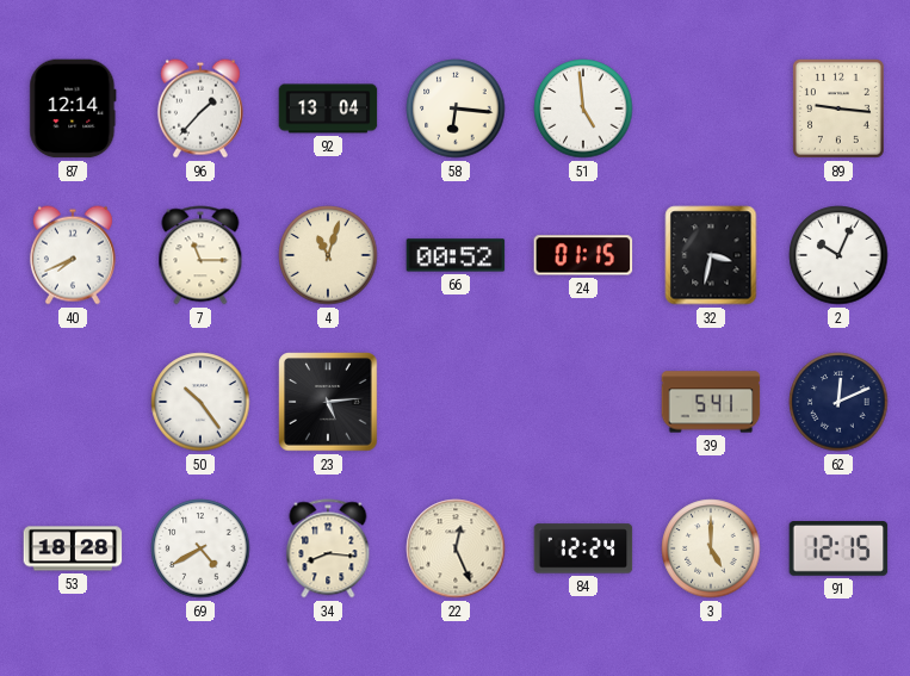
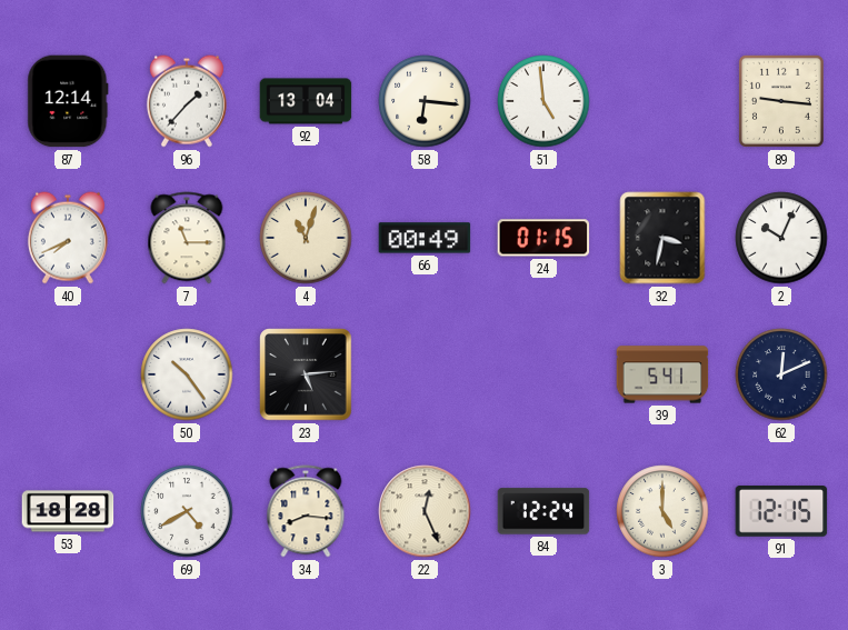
66: 00:52 -> 00:49 (425, 238)
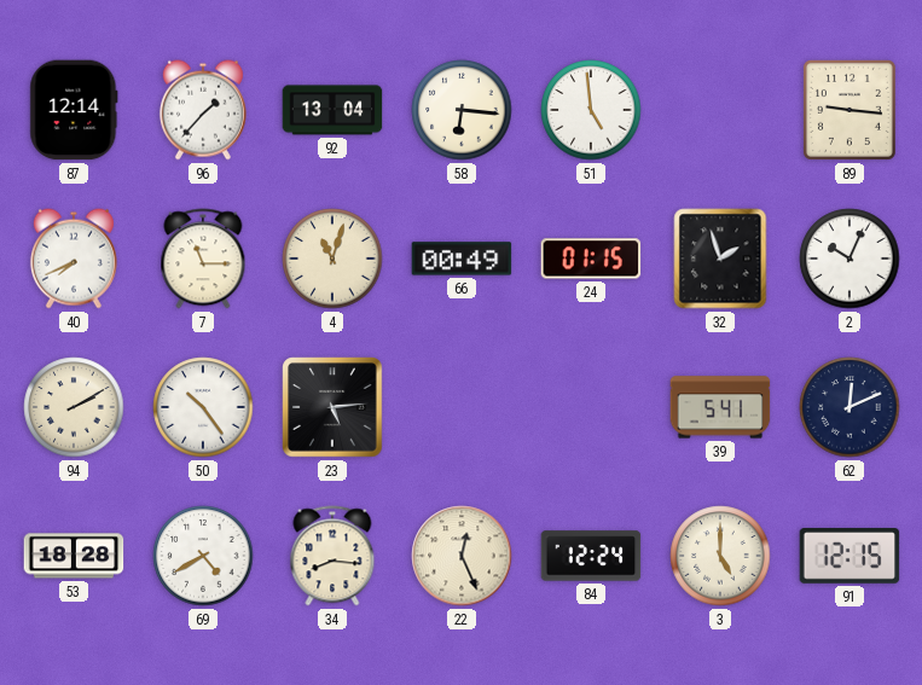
32: 3:32 -> 1:57 (720, 259)
94: none -> 2:10 (74, 407)
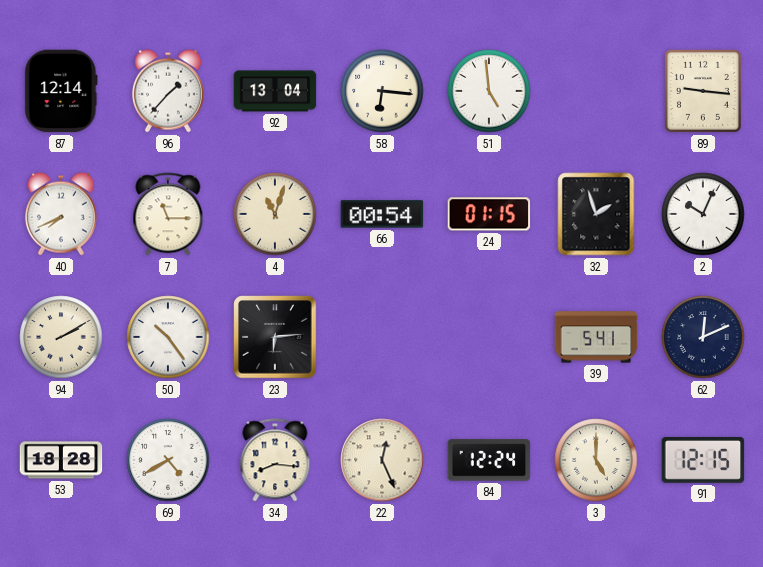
66: 00:49 -> 00:54 (382, 214)
23: 5:14 -> 6:14 (275, 337)
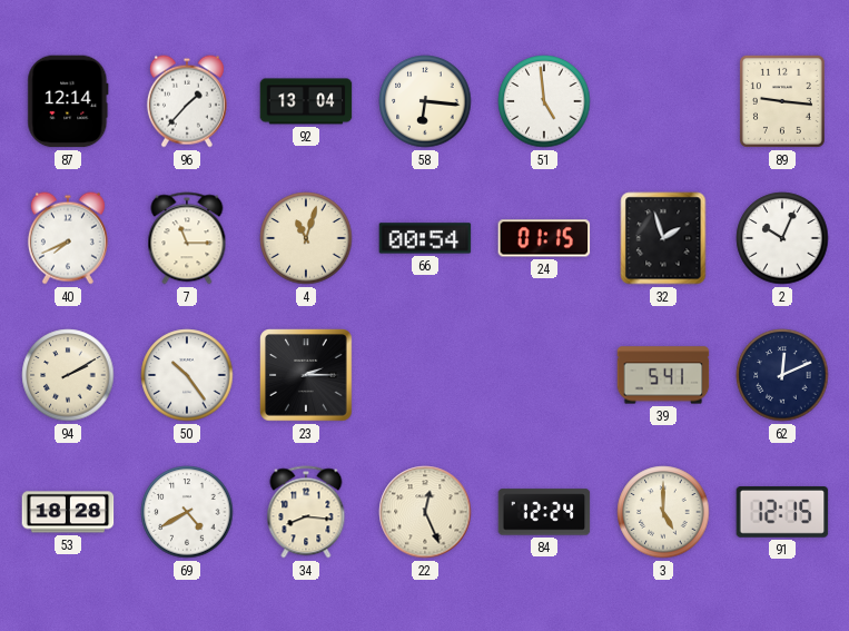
23: 6:14 -> 2:15 (306, 375)
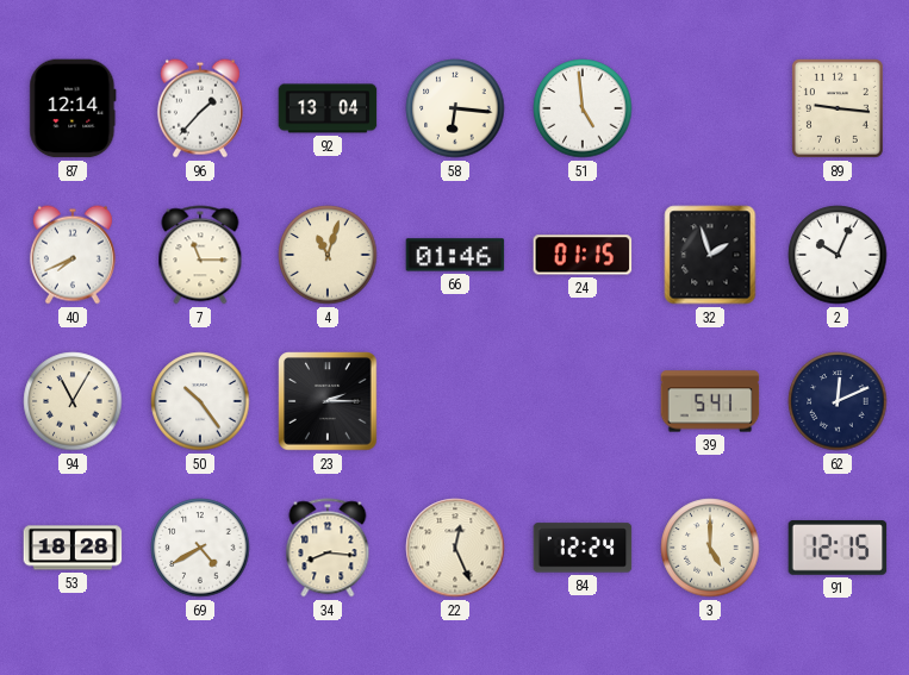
66: 00:54 -> 01:46 (455, 255)
94: 2:10 -> 11:05 (73, 401)
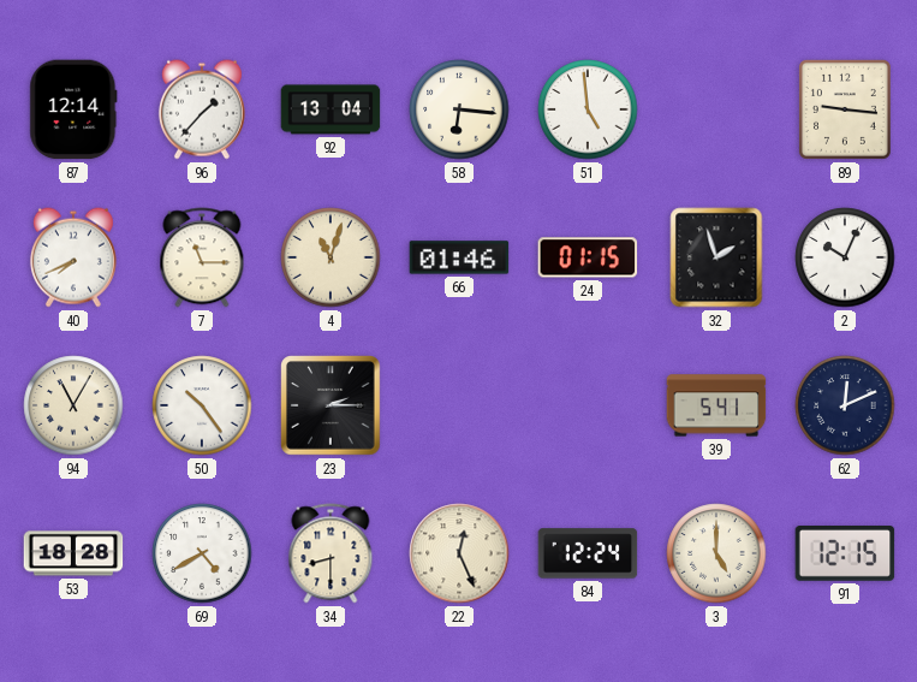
34: 8:16 -> 8:30 (331, 553)
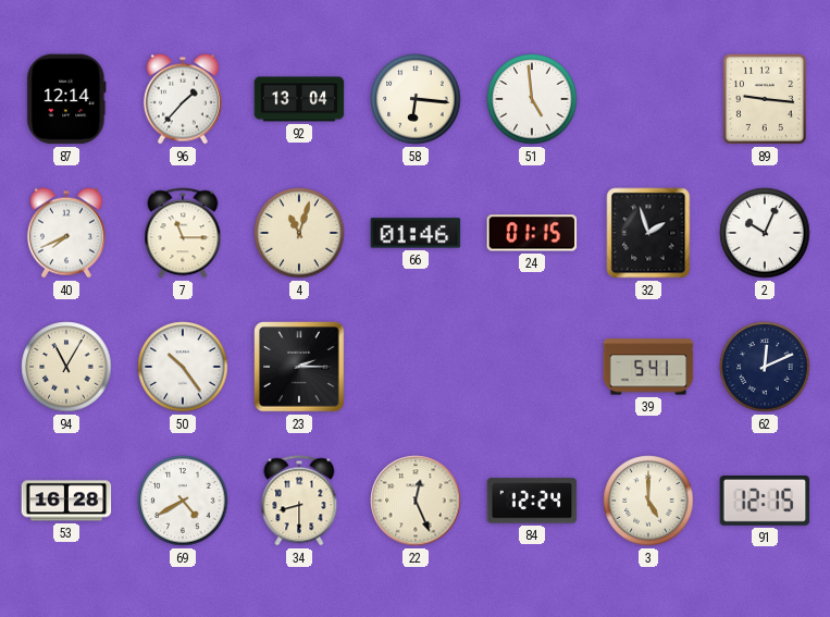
53: 18:28 -> 16:28 (66, 501)
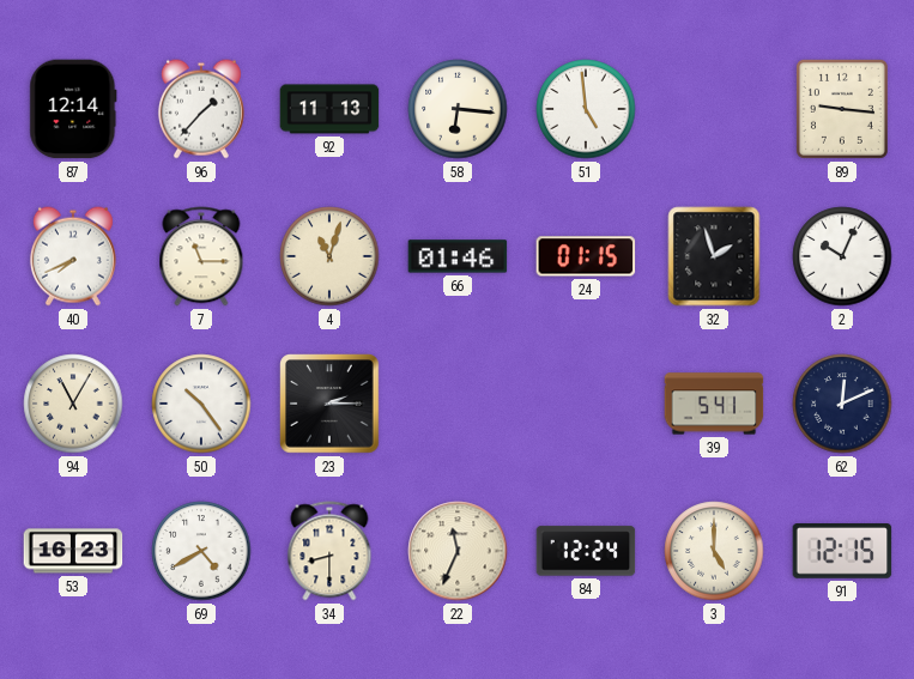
92: 13:04 -> 11:13 (329, 109)
53: 16:28 -> 16:23 (73, 551)
22: 12:26 -> 11:34 (458, 551)
